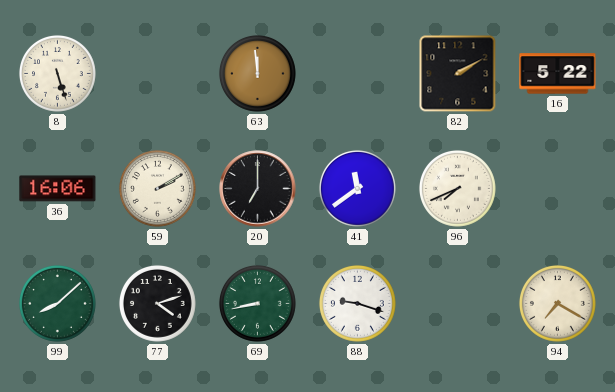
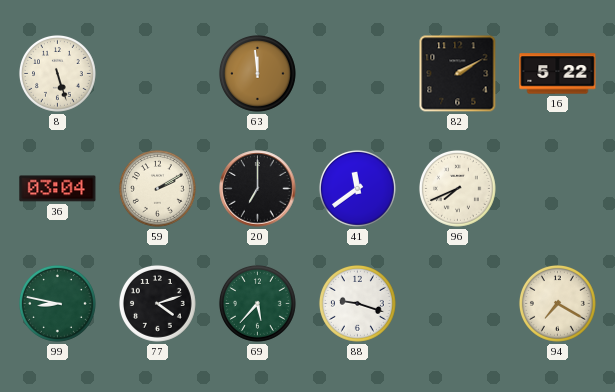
36: 16:06 -> 03:04 (58, 189)
99: 8:08 -> 8:47 (57, 303)
69: 8:43 -> 5:37 (257, 303)
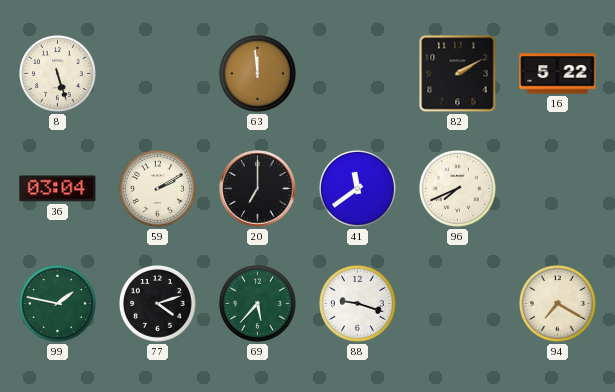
99: 8:47 -> 1:47 (57, 303)
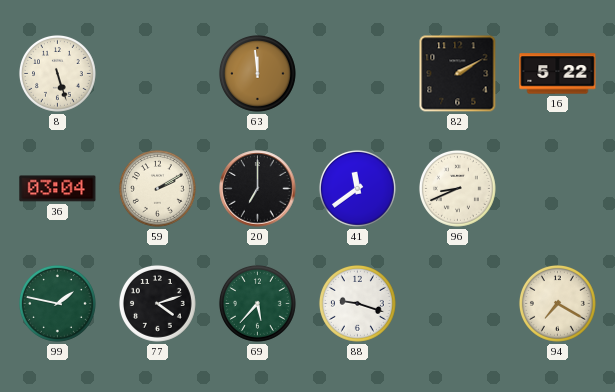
96: 7:41 -> 8:41 (457, 188)
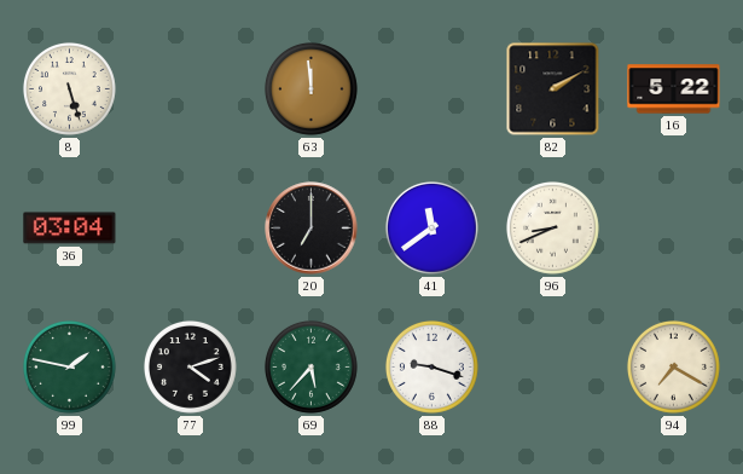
59: 2:10 -> none (157, 188)
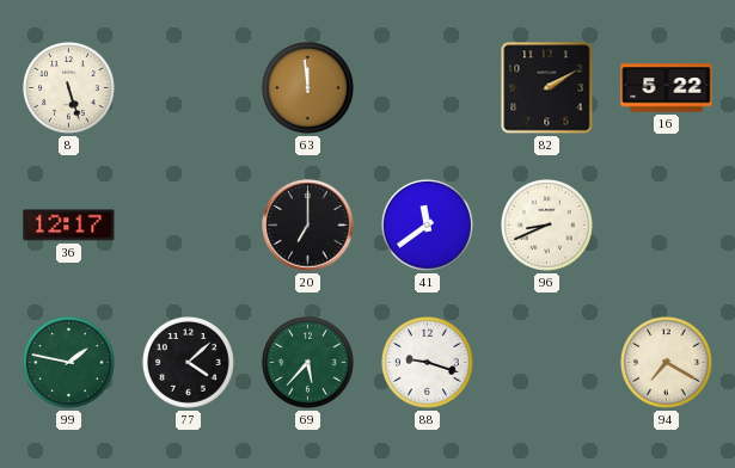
36: 03:04 -> 12:17 (69, 226)
77: 4:12 -> 4:08 (188, 362)
